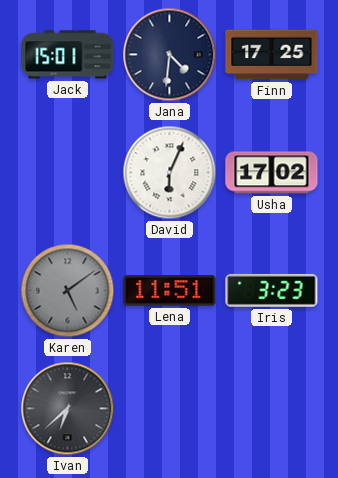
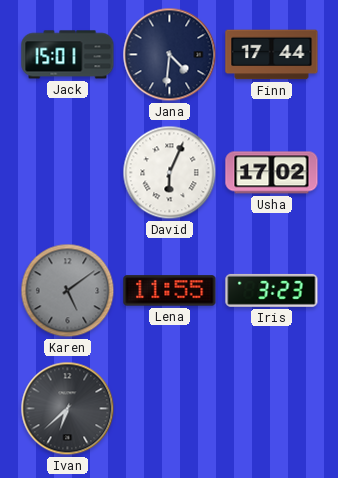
Finn: 17:25 -> 17:44 (272, 55)
Lena: 11:51 -> 11:55 (170, 291)
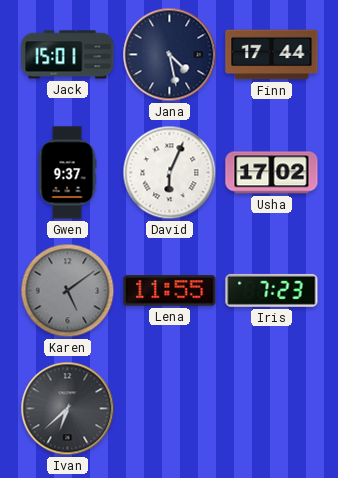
Jana: 4:31 -> 4:28 (170, 55)
Gwen: none -> 9:37 (67, 173)
Iris: 3:23 -> 7:23 (272, 290)
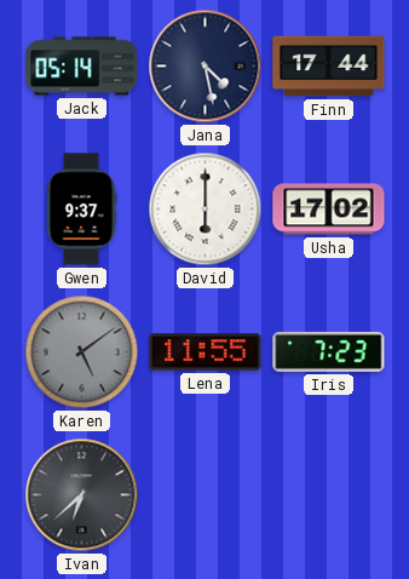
Jack: 15:01 -> 05:14 (82, 67)
David: 6:04 -> 6:00 (206, 210)
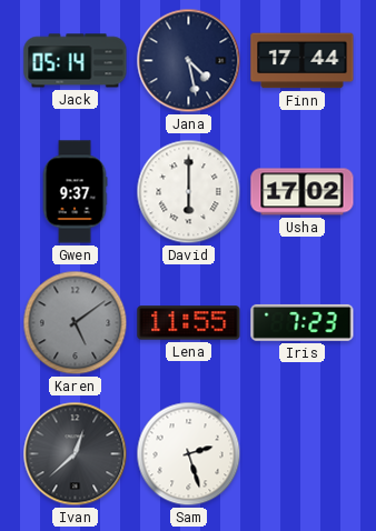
Ivan: 6:38 -> 12:38 (76, 454)
Sam: none -> 2:27 (189, 454)
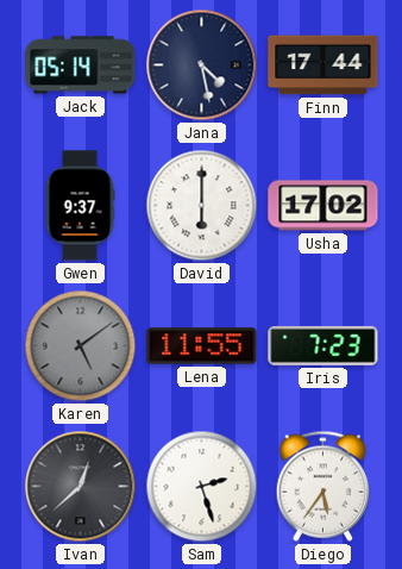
Diego: none -> 5:36 (324, 486)
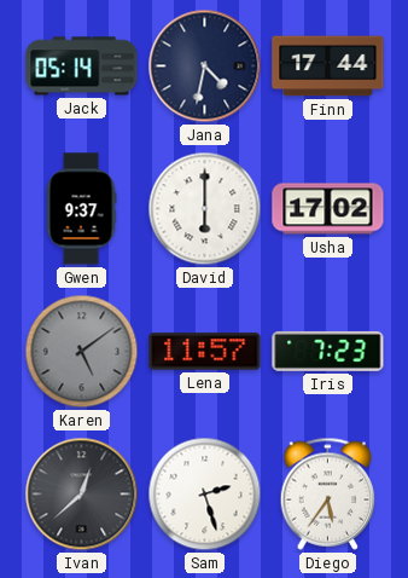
Jana: 4:28 -> 4:32 (205, 67)
Lena: 11:55 -> 11:57 (205, 352)
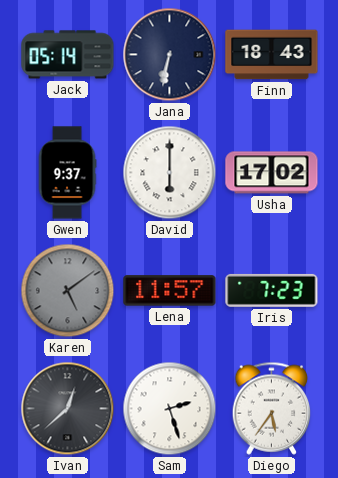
Jana: 4:32 -> 6:32 (170, 55)
Finn: 17:44 -> 18:43 (272, 55)
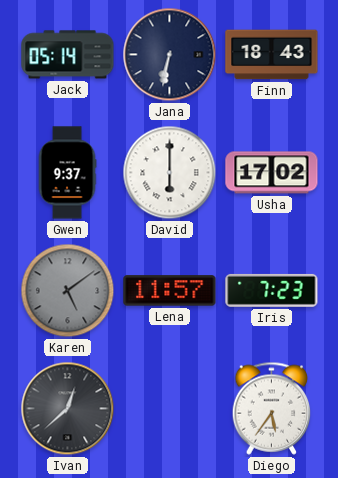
Sam: 2:27 -> none (170, 409)
